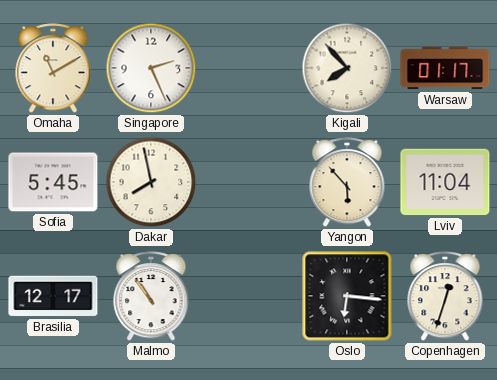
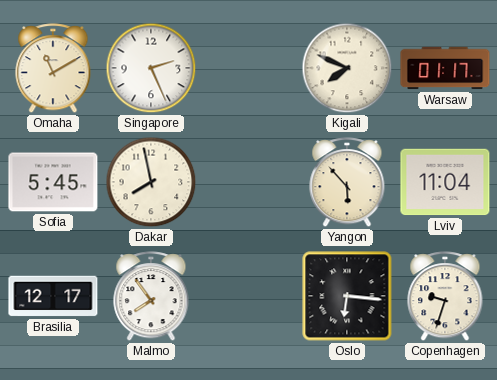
Kigali: 7:53 -> 7:49 (347, 68)
Malmo: 10:54 -> 7:54 (151, 297)
Copenhagen: 12:33 -> 9:33 (445, 297)
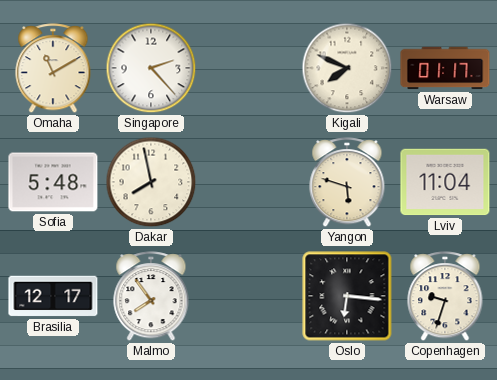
Singapore: 2:26 -> 2:23 (151, 68)
Sofia: 5:45 -> 5:48 (53, 182)
Yangon: 5:53 -> 5:48 (347, 183)
